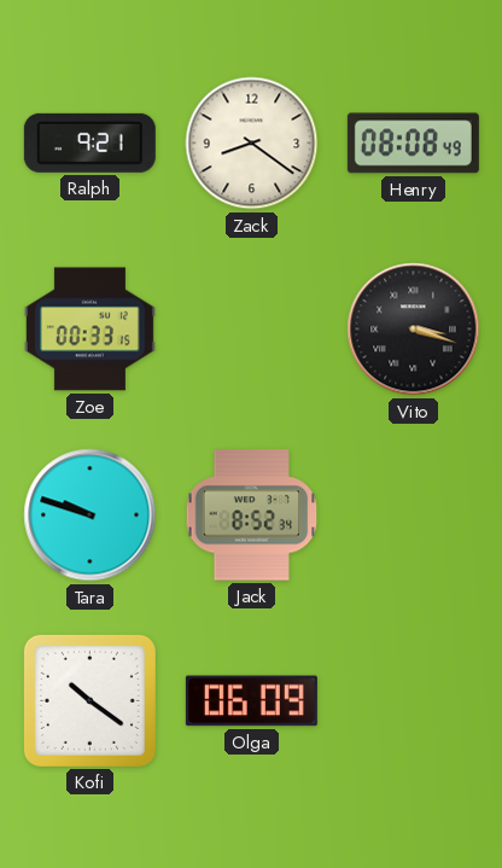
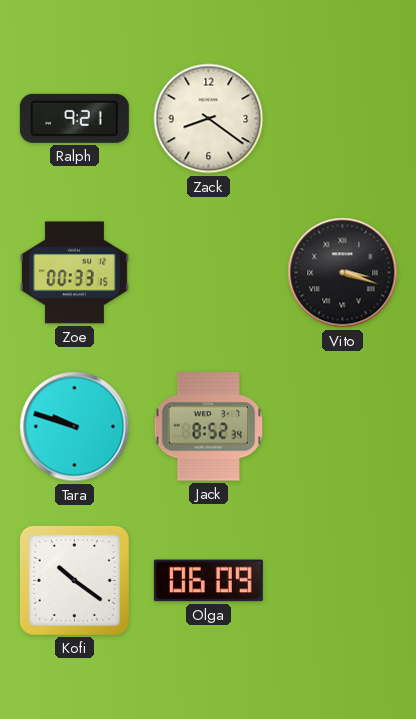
Henry: 08:08 -> none (413, 144)
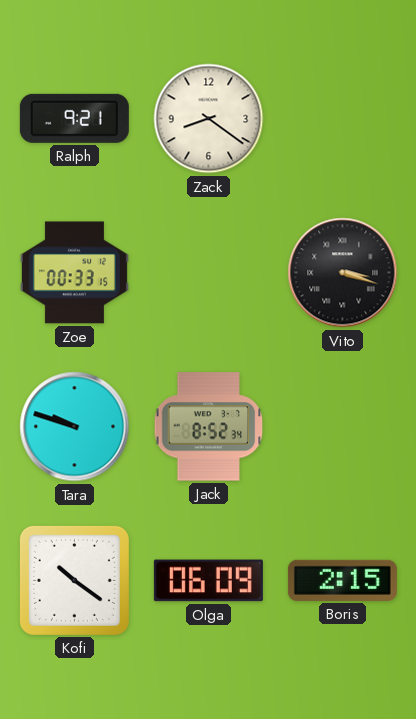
Boris: none -> 2:15 (342, 580)
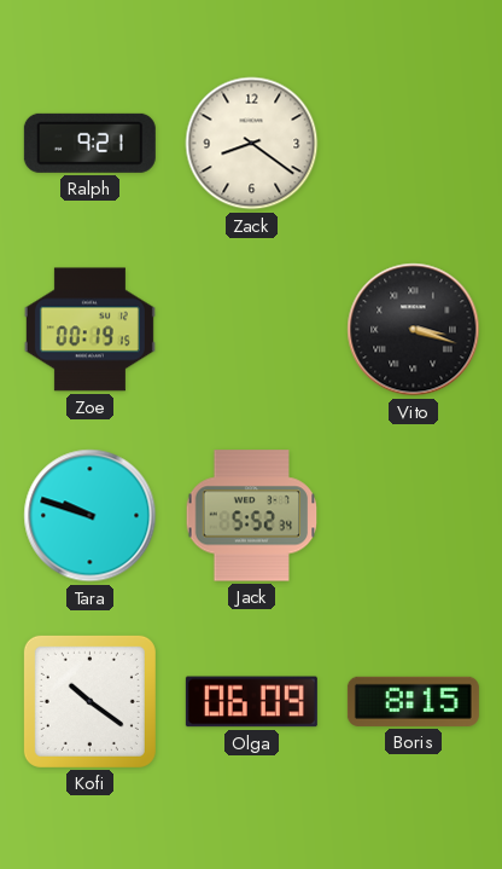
Zoe: 00:33 -> 00:19 (89, 330)
Jack: 8:52 -> 5:52 (252, 516)
Boris: 2:15 -> 8:15 (413, 701)
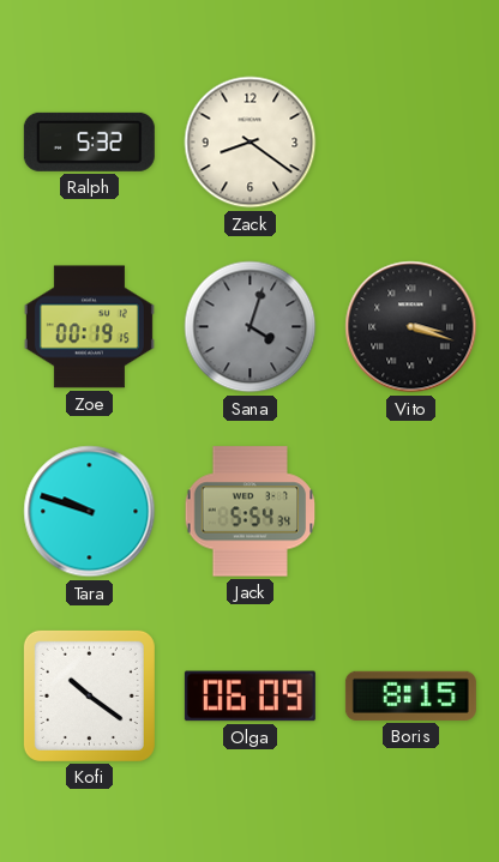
Ralph: 9:21 -> 5:32 (89, 141)
Sana: none -> 4:03 (251, 327)
Jack: 5:52 -> 5:54 (251, 512)
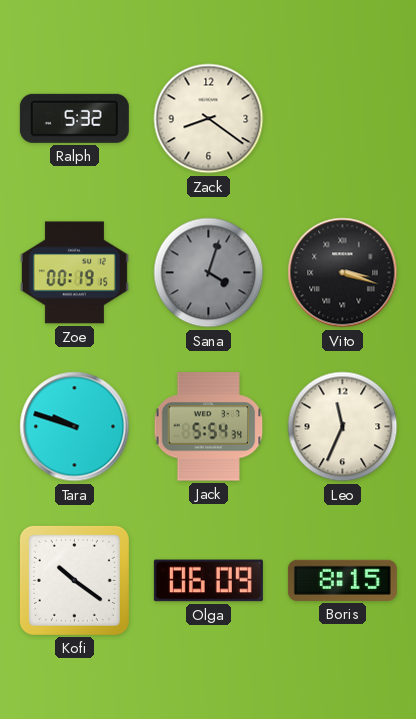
Leo: none -> 11:34 (343, 427)
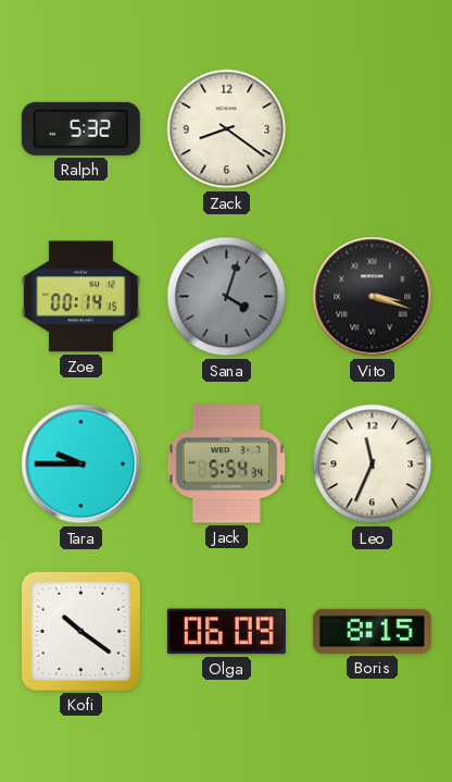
Zoe: 00:19 -> 00:14 (80, 297)
Tara: 9:48 -> 9:45 (81, 464)
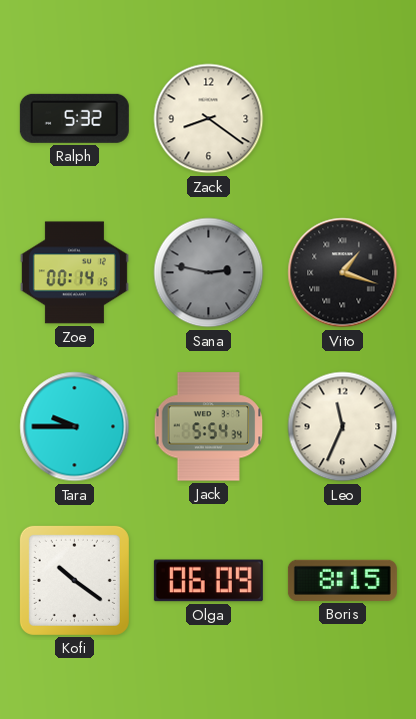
Sana: 4:03 -> 2:47 (209, 273)
Vito: 3:18 -> 1:18 (343, 273)
